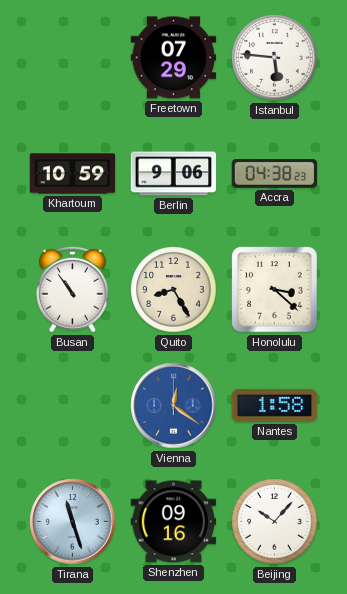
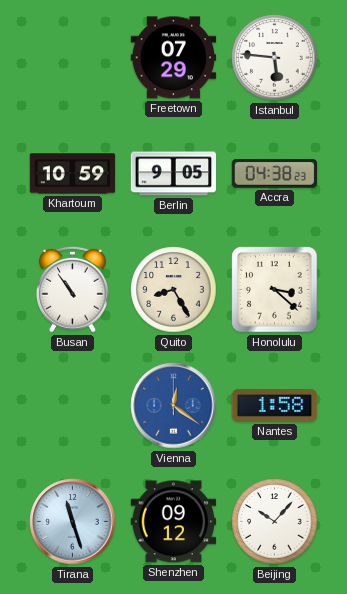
Berlin: 9:06 -> 9:05 (174, 174)
Shenzhen: 09:16 -> 09:12 (174, 522)
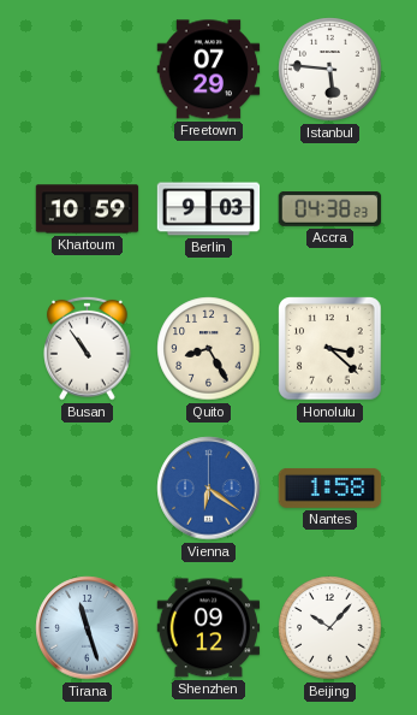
Berlin: 9:05 -> 9:03 (209, 209)
Vienna: 12:21 -> 6:21 (209, 489)
